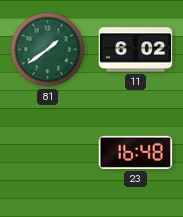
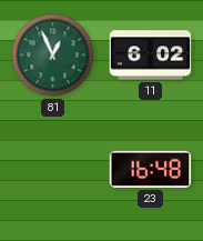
81: 1:39 -> 12:56 (53, 56)
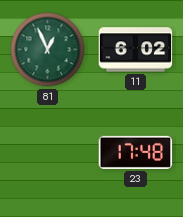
23: 16:48 -> 17:48 (136, 152)
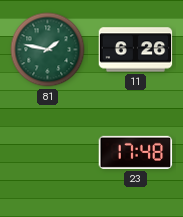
81: 12:56 -> 1:47 (48, 50)
11: 6:02 -> 6:26 (136, 50)
